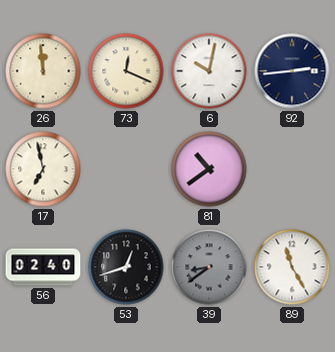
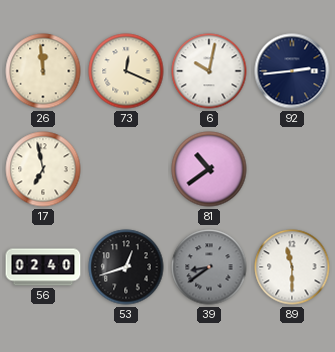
89: 11:25 -> 11:30 (292, 267)
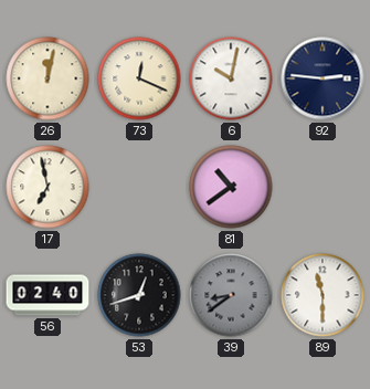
26: 11:59 -> 12:02 (47, 78)
92: 2:44 -> 2:46 (323, 78)
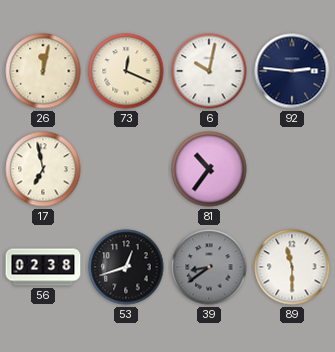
81: 10:39 -> 10:36 (209, 169)
56: 02:40 -> 02:38 (43, 267)
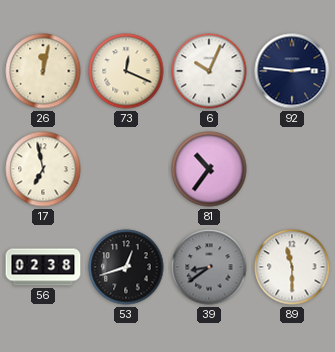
6: 10:02 -> 10:04 (209, 71)
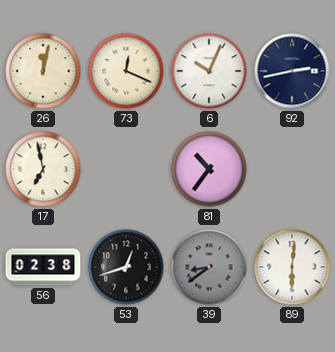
92: 2:46 -> 2:43 (292, 71)
89: 11:30 -> 6:01 (292, 267)
